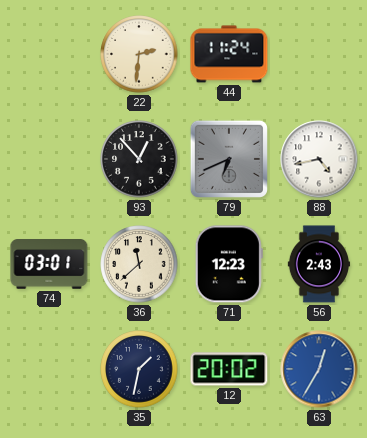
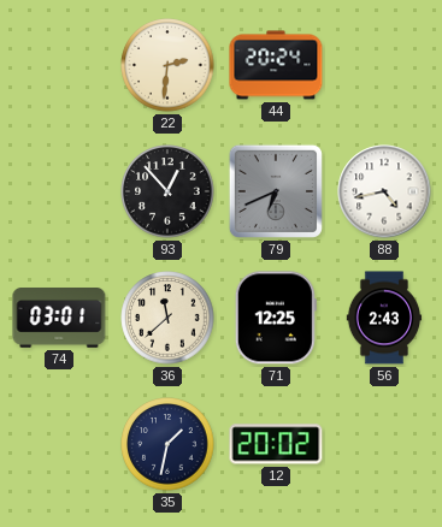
44: 11:24 -> 20:24 (276, 65)
71: 12:23 -> 12:25 (276, 318)
63: 12:35 -> none (319, 369)
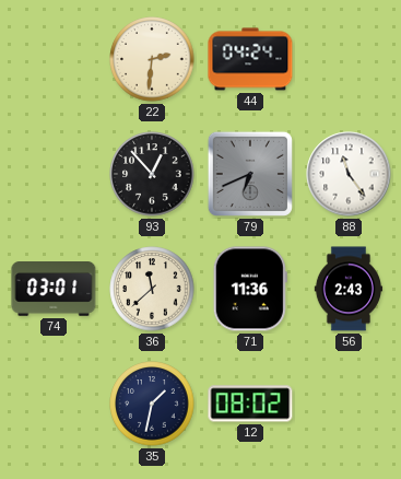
44: 20:24 -> 04:24 (250, 59)
88: 4:43 -> 11:24 (349, 174)
71: 12:25 -> 11:36 (250, 289)
12: 20:02 -> 08:02 (250, 404)
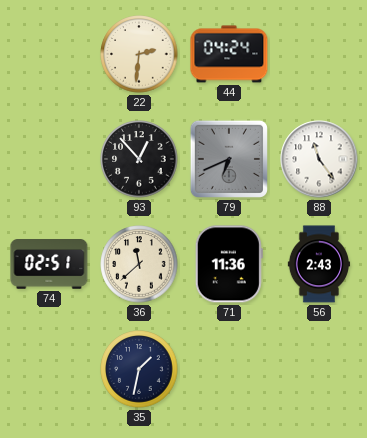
74: 03:01 -> 02:51 (49, 265)
12: 08:02 -> none (250, 404)
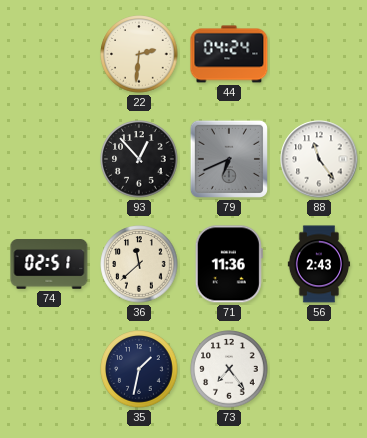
73: none -> 7:24 (229, 369)
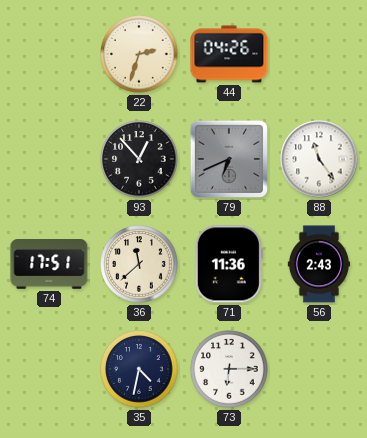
22: 2:31 -> 2:33 (139, 54)
44: 04:24 -> 04:26 (229, 54)
74: 02:51 -> 17:51 (49, 265)
35: 1:32 -> 4:32 (139, 369)
73: 7:24 -> 6:15 (229, 369)
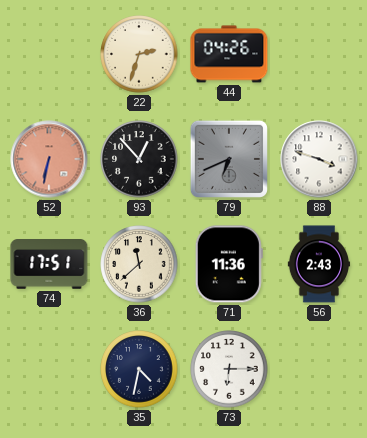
52: none -> 6:32 (49, 159)
88: 11:24 -> 3:48 (319, 159)
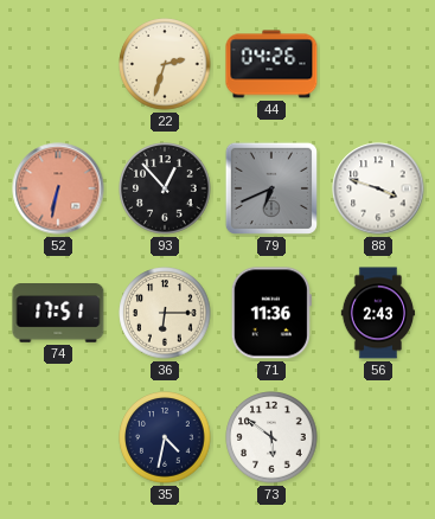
36: 11:38 -> 6:15 (165, 313)
73: 6:15 -> 5:51 (271, 437)
